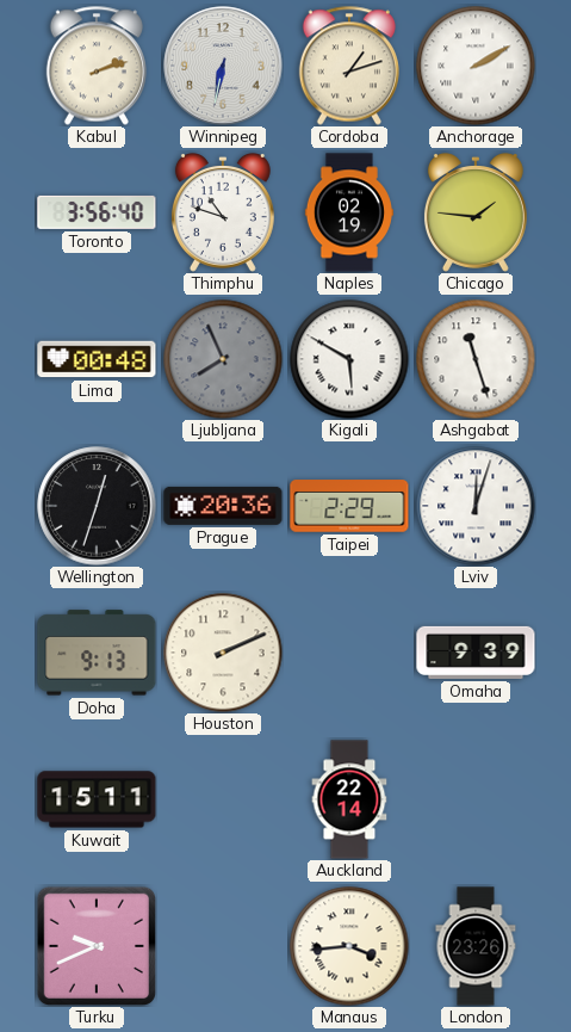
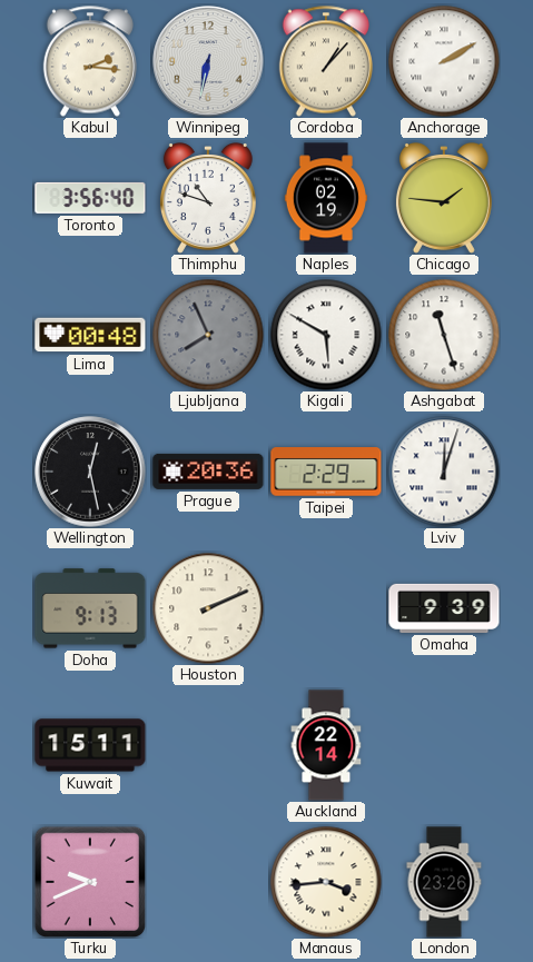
Kabul: 2:12 -> 2:16 (90, 61)
Cordoba: 1:12 -> 1:07 (326, 61)
Wellington: 12:33 -> 12:28 (90, 472)
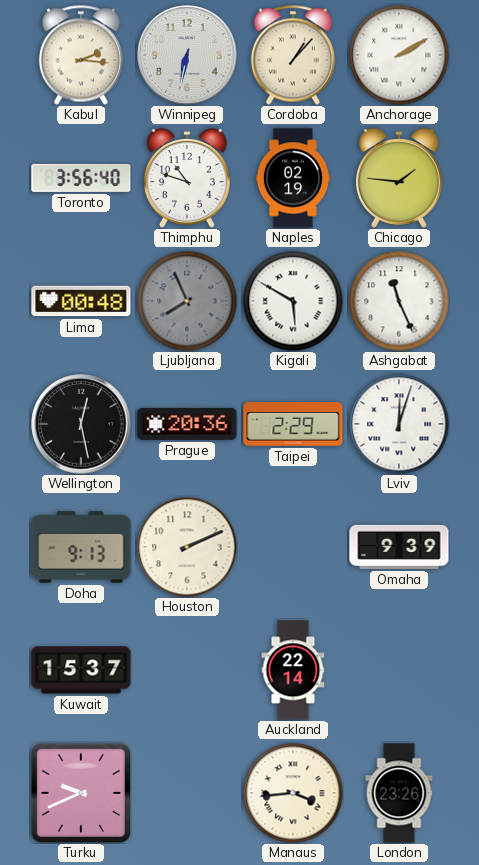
Ashgabat: 11:27 -> 11:26 (399, 301)
Kuwait: 15:11 -> 15:37 (81, 670)
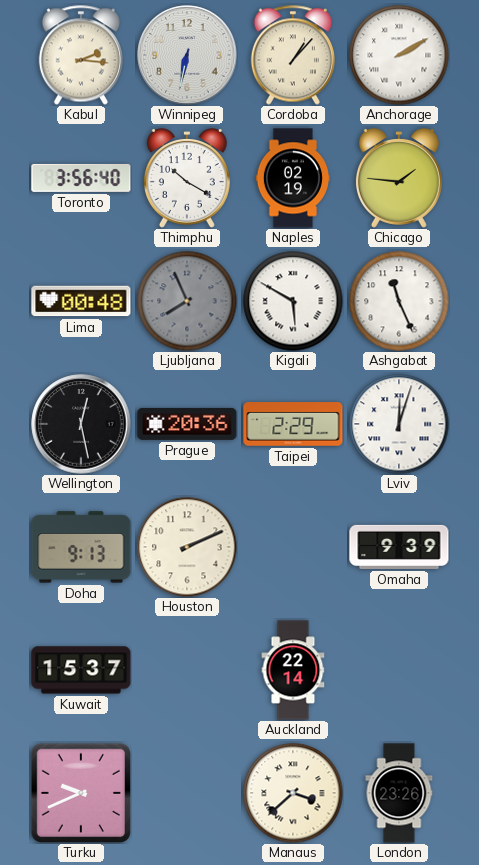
Thimphu: 10:48 -> 10:20 (187, 179)
Manaus: 3:44 -> 3:38 (293, 793)
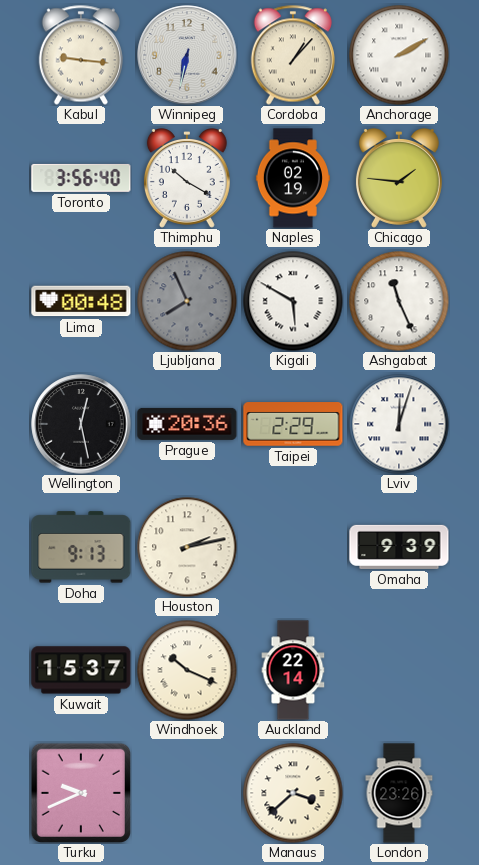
Kabul: 2:16 -> 9:16 (81, 55)
Houston: 2:11 -> 2:13 (187, 547)
Windhoek: none -> 10:19 (187, 670)
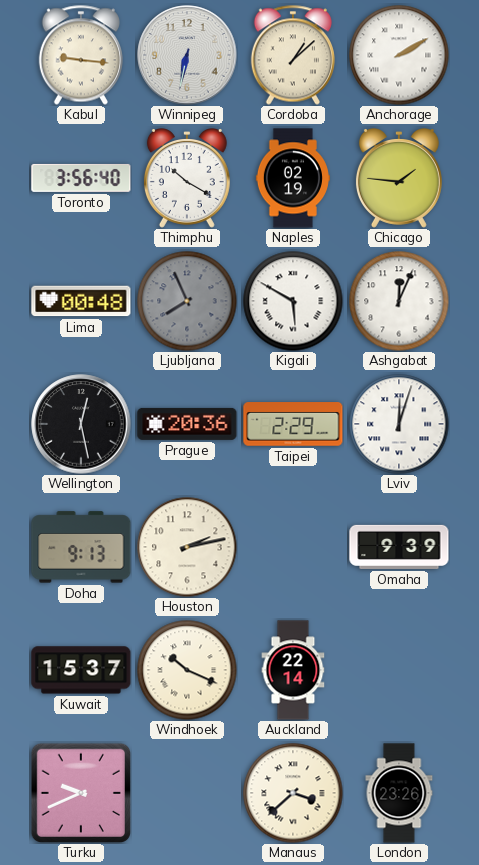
Cordoba: 1:07 -> 1:08 (293, 55)
Ashgabat: 11:26 -> 12:04 (399, 301)
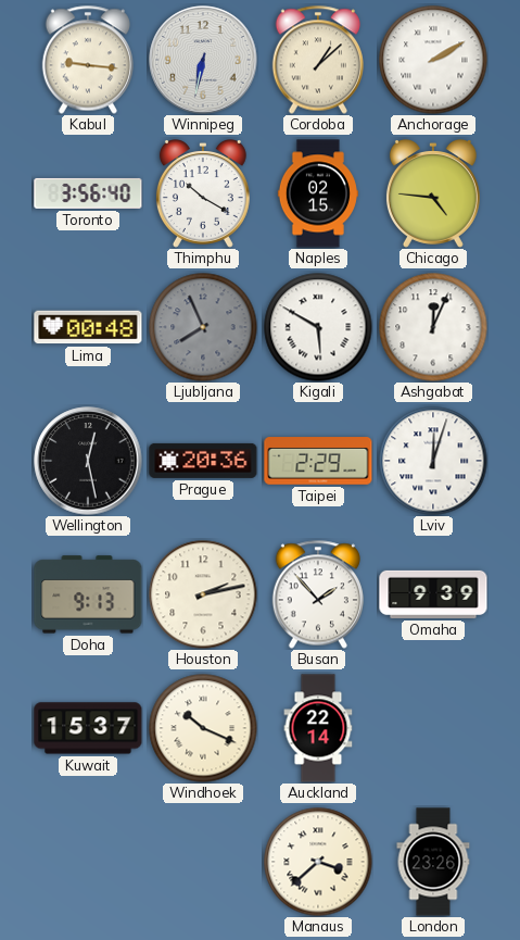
Naples: 02:19 -> 02:15 (318, 193)
Chicago: 1:46 -> 4:46 (433, 195)
Busan: none -> 1:53 (318, 594)
Turku: 9:41 -> none (80, 792)
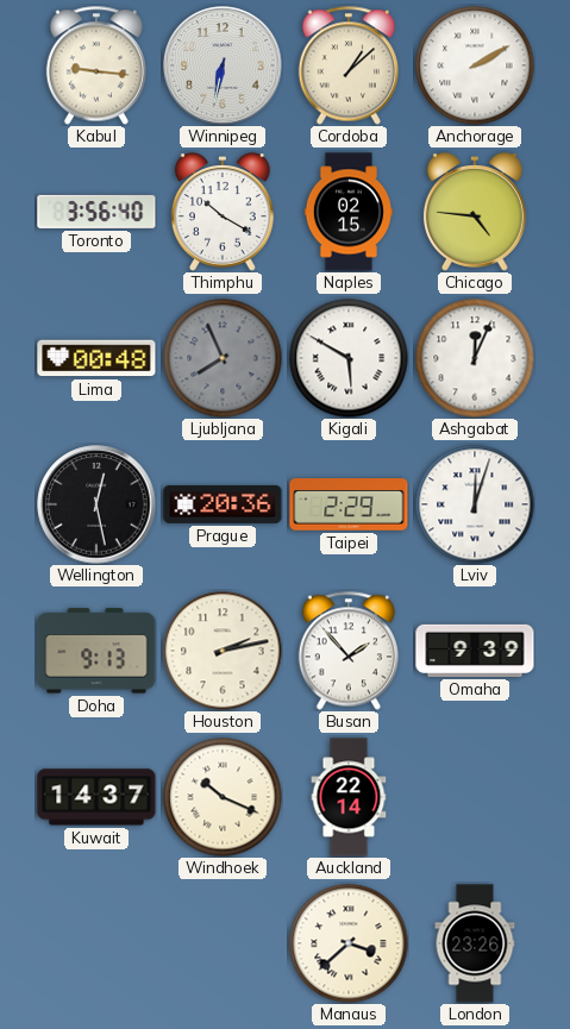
Kuwait: 15:37 -> 14:37 (96, 797)
